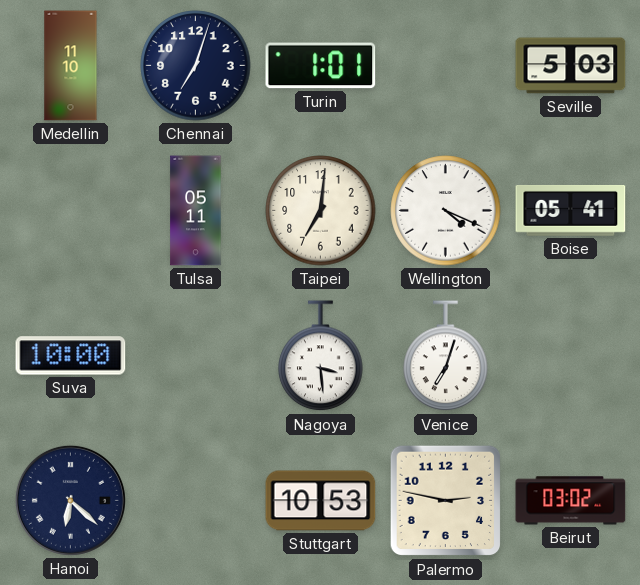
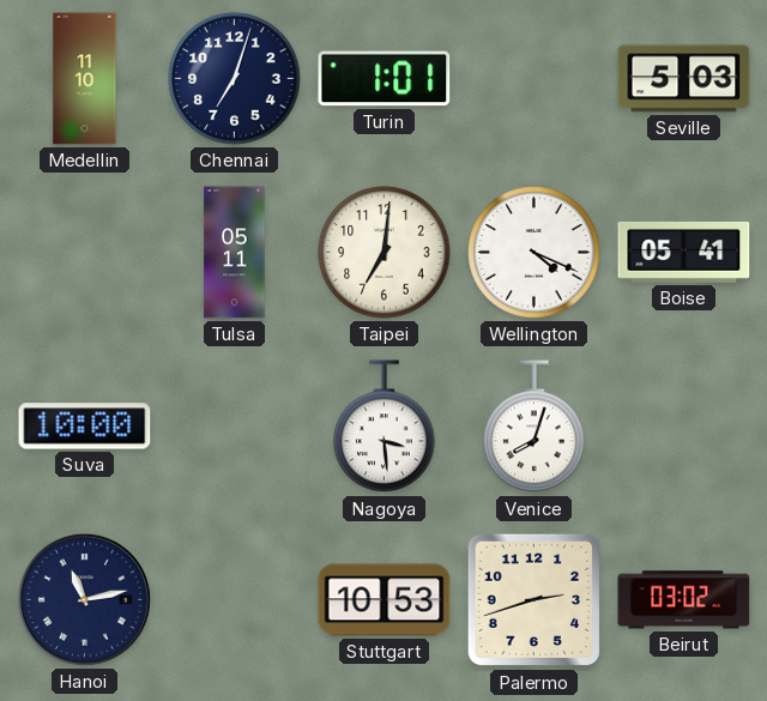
Venice: 7:03 -> 8:03 (535, 427)
Hanoi: 6:22 -> 11:13 (84, 599)
Palermo: 2:47 -> 2:42 (535, 600)
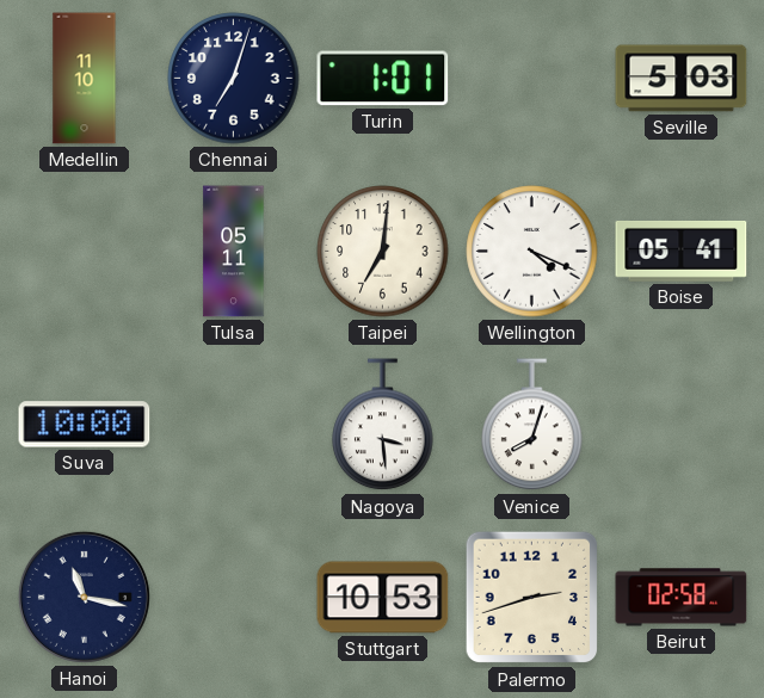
Hanoi: 11:13 -> 11:17 (84, 597)
Beirut: 03:02 -> 02:58 (682, 598)
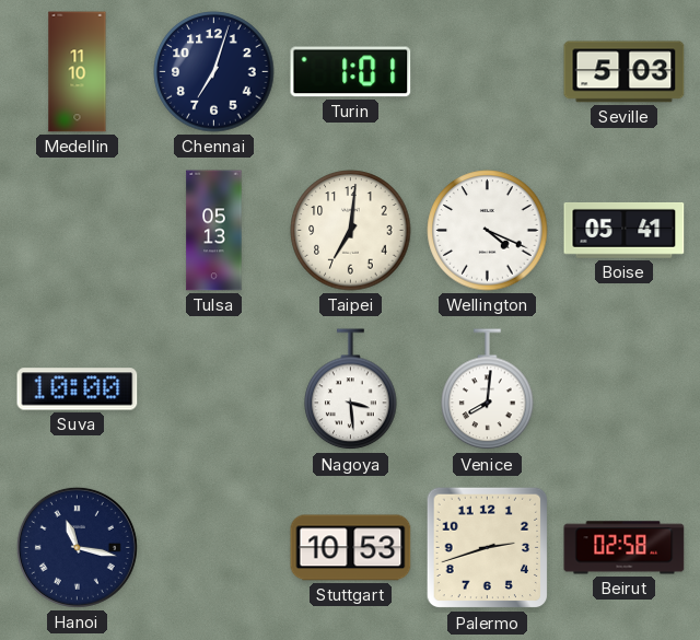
Tulsa: 05:11 -> 05:13 (214, 231)
Venice: 8:03 -> 8:01 (488, 389)
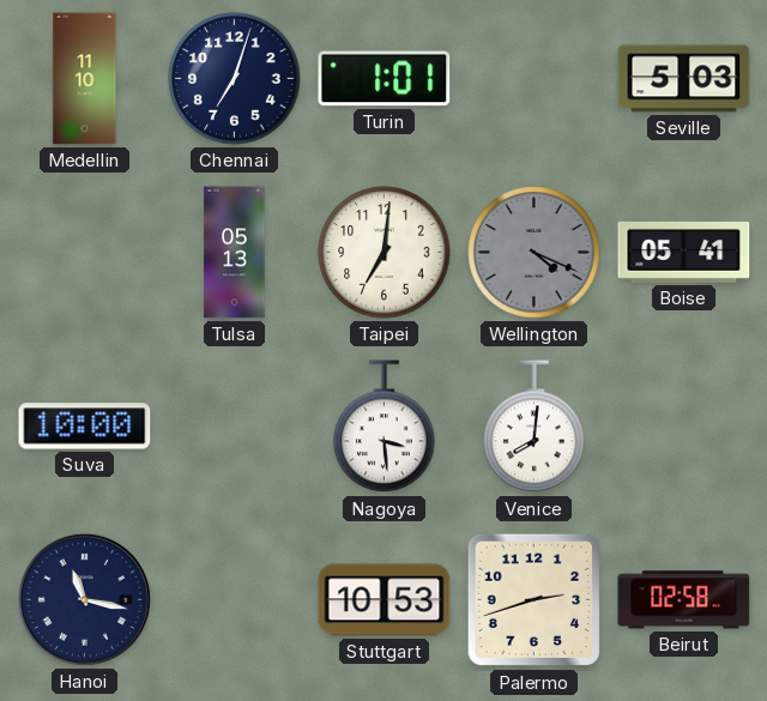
Wellington dial: white -> grey (535, 253)
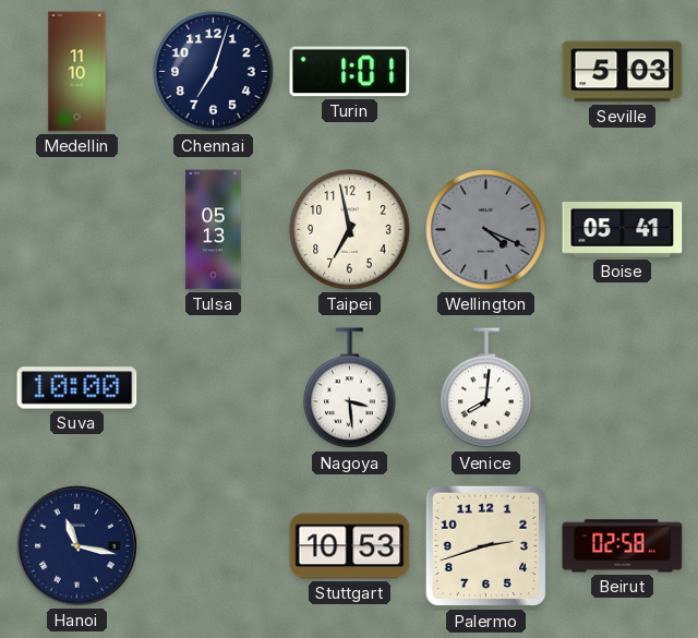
Taipei: 7:01 -> 6:58 (350, 230)
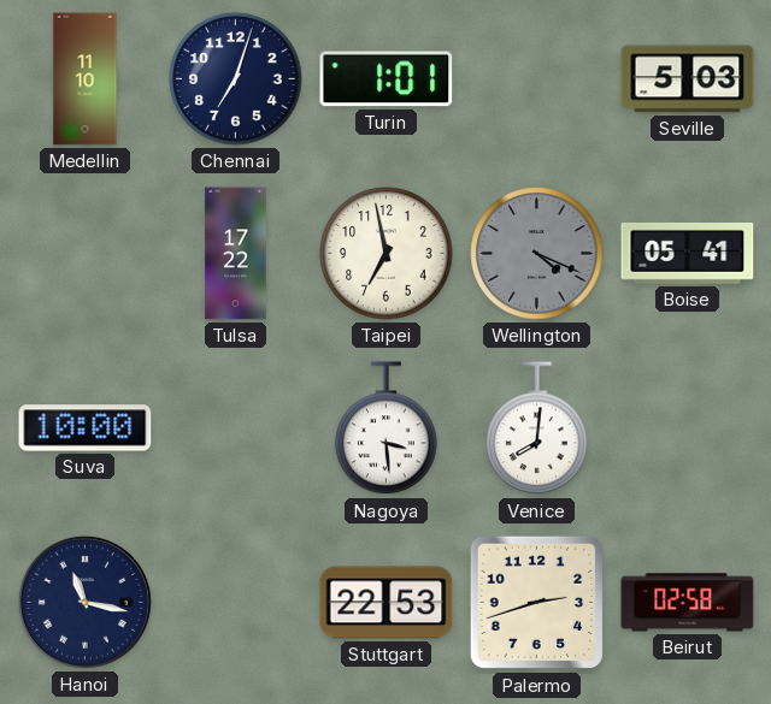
Tulsa: 05:13 -> 17:22 (236, 254)
Stuttgart: 10:53 -> 22:53 (387, 603)
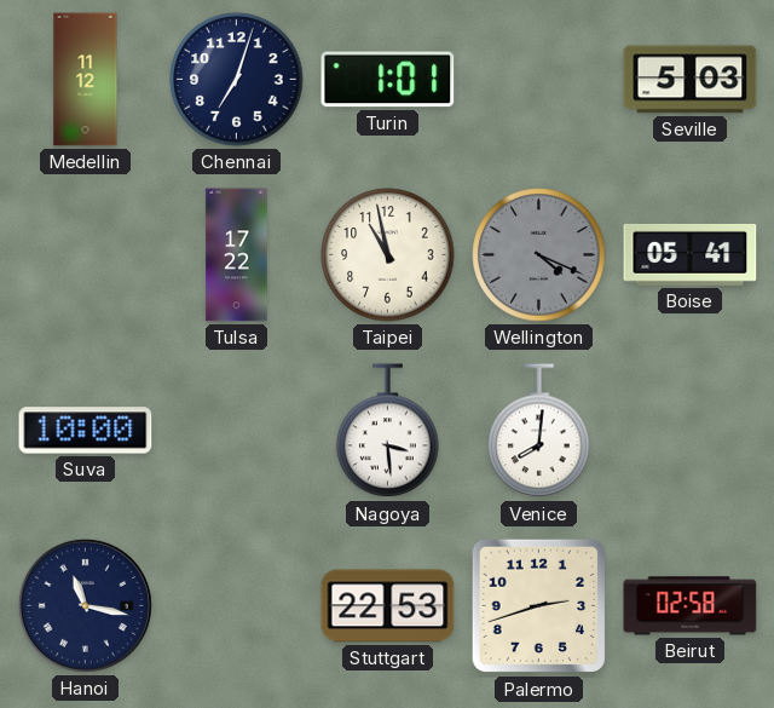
Medellin: 11:10 -> 11:12 (86, 80)
Taipei: 6:58 -> 10:58 (388, 255)
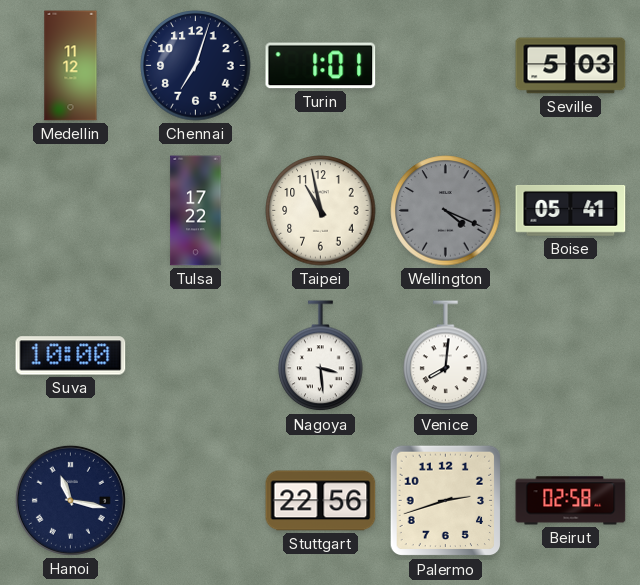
Stuttgart: 22:53 -> 22:56 (321, 501)
